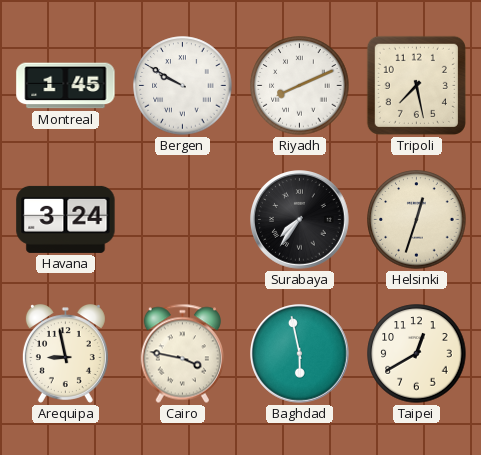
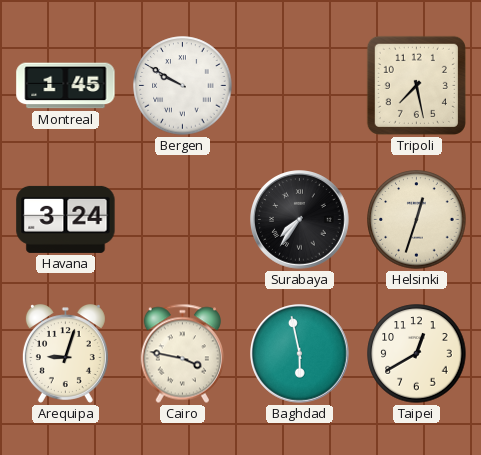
Riyadh: 8:11 -> none (300, 86)
Arequipa: 8:58 -> 9:03 (65, 354)
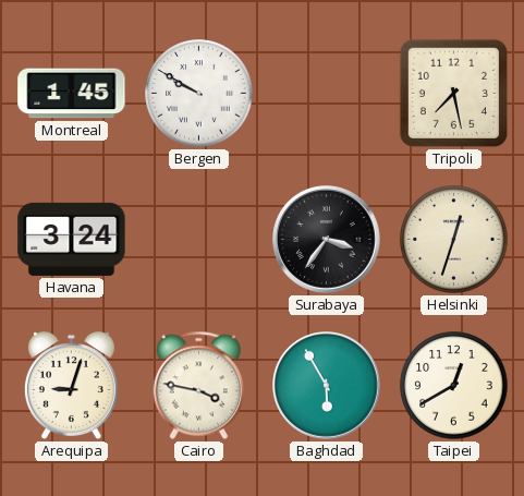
Surabaya: 7:36 -> 3:36 (327, 240)
Baghdad: 5:58 -> 5:55 (327, 386)
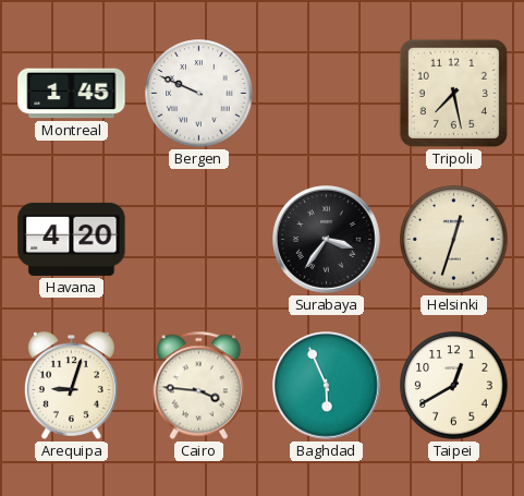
Bergen: 9:50 -> 9:49 (199, 94)
Havana: 3:24 -> 4:20 (72, 239)
Cairo: 3:47 -> 3:46 (198, 386)
Baghdad: 5:55 -> 5:56 (327, 386)
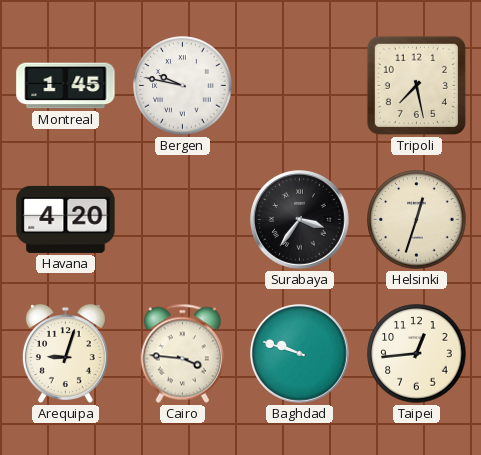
Bergen: 9:49 -> 9:47 (183, 86)
Baghdad: 5:56 -> 9:48 (300, 354)
Taipei: 12:40 -> 12:44 (417, 354)
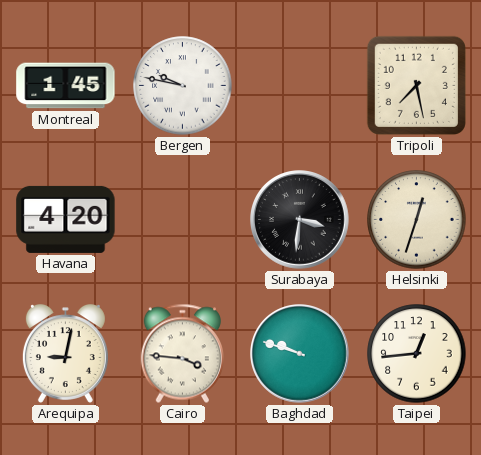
Surabaya: 3:36 -> 3:31 (300, 220)
Arequipa: 9:03 -> 9:02 (65, 354)
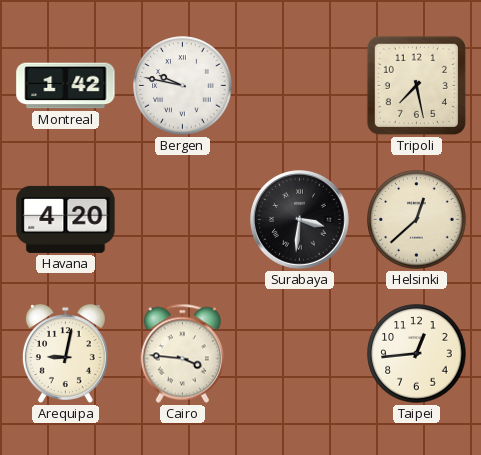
Montreal: 1:45 -> 1:42 (66, 86)
Helsinki: 12:33 -> 12:38 (417, 220)
Baghdad: 9:48 -> none (300, 354)
